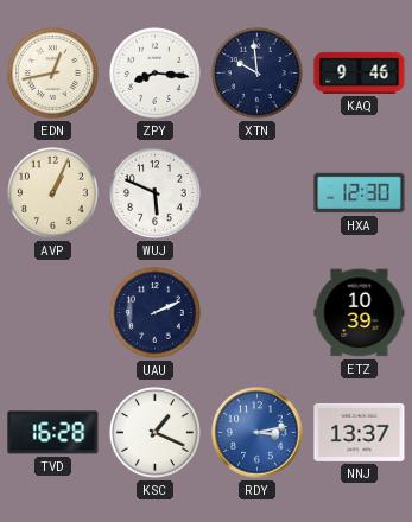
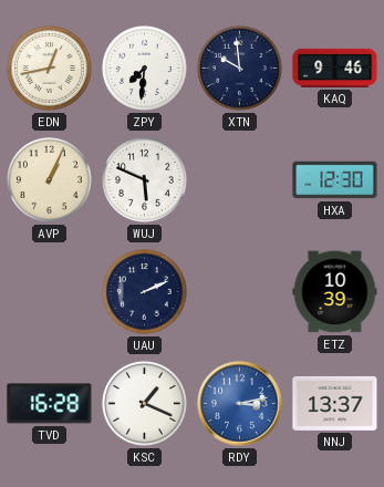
ZPY: 8:16 -> 7:31 (144, 68)
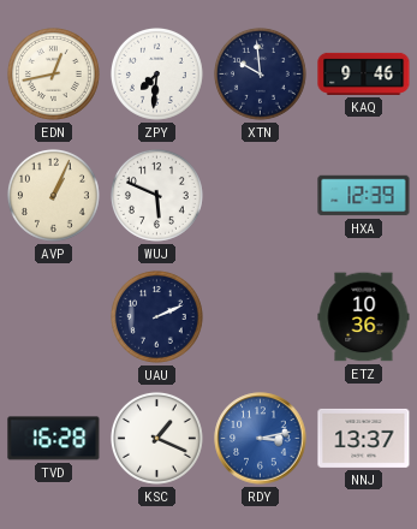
HXA: 12:30 -> 12:39 (364, 196)
ETZ: 10:39 -> 10:36 (364, 317)
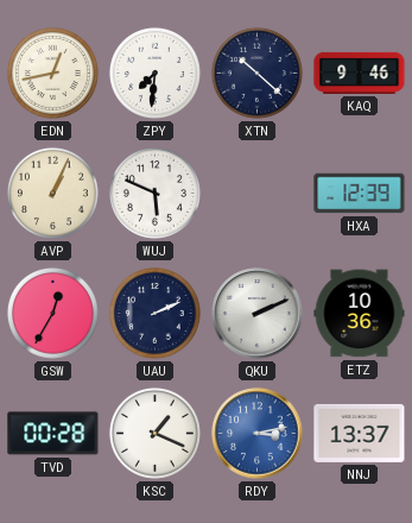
XTN: 9:59 -> 10:22 (256, 73)
GSW: none -> 12:35 (52, 313)
QKU: none -> 2:11 (258, 314)
TVD: 16:28 -> 00:28 (53, 434)
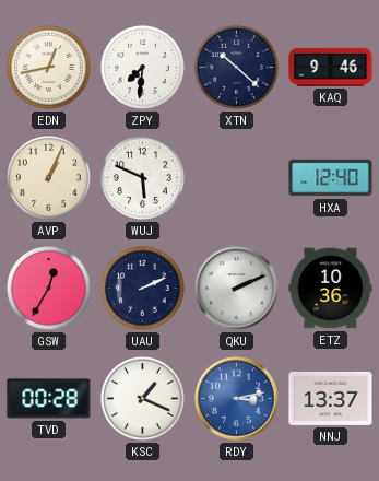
HXA: 12:39 -> 12:40 (331, 178)
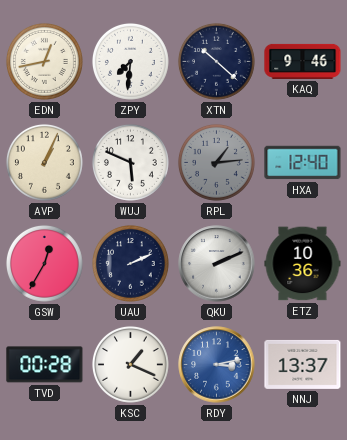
RPL: none -> 1:14 (216, 162)
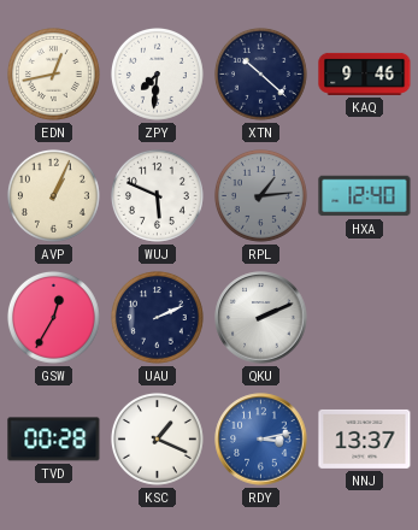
ETZ: 10:36 -> none (303, 264)
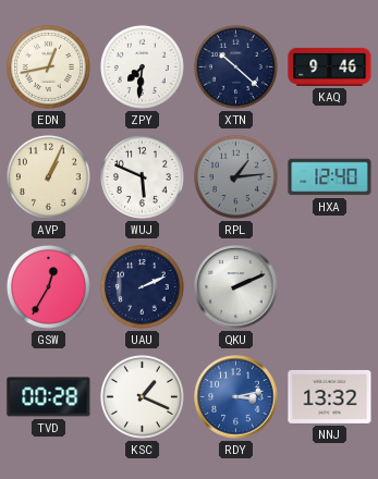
NNJ: 13:37 -> 13:32 (330, 396)
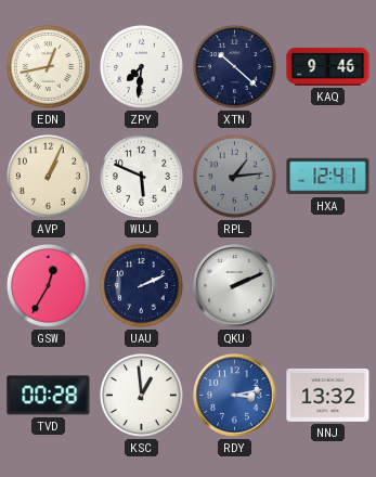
HXA: 12:40 -> 12:41 (328, 177)
KSC: 1:19 -> 12:59 (141, 395)
